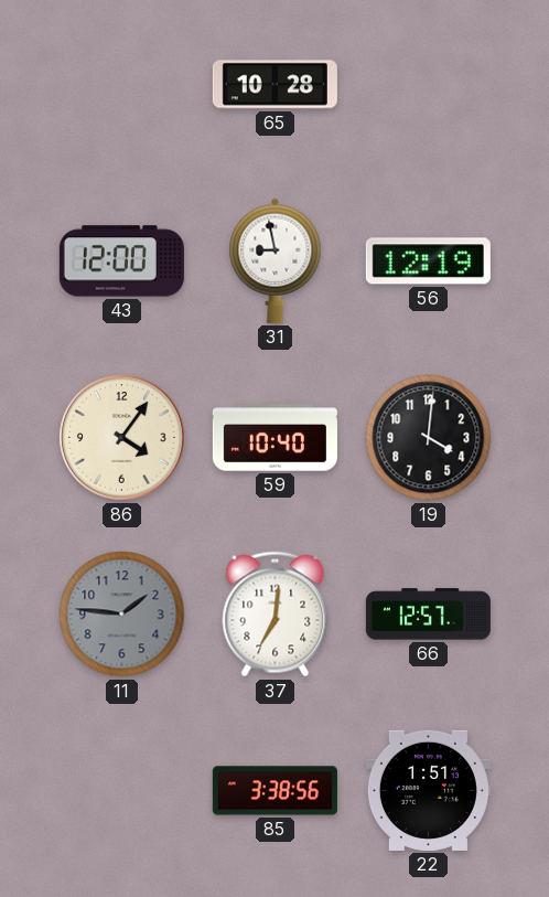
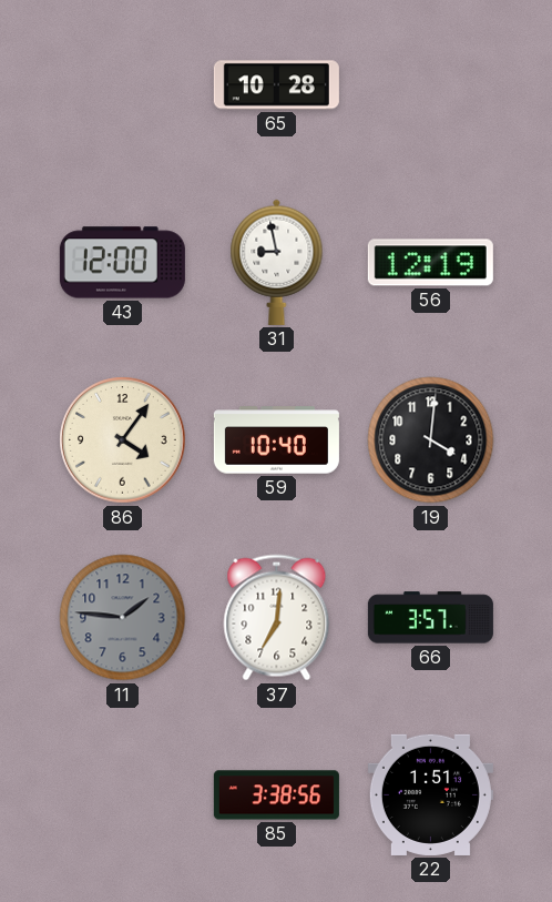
66: 12:57 -> 3:57 (430, 618)
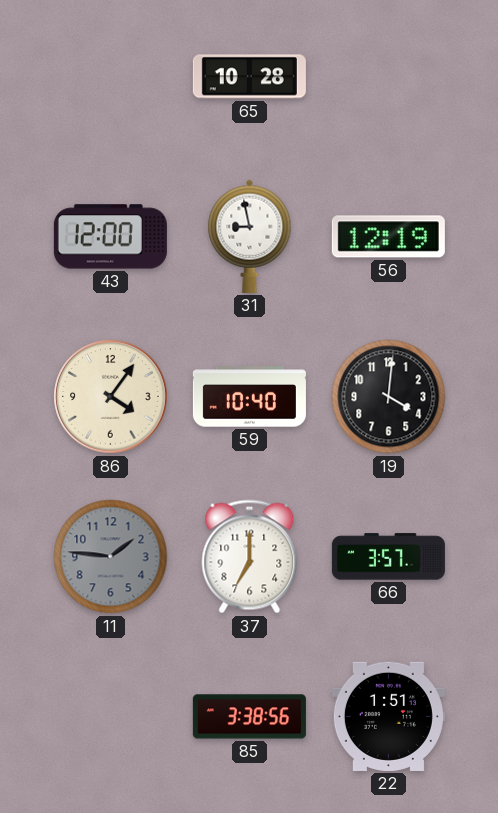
37: 7:01 -> 7:00 (250, 557)
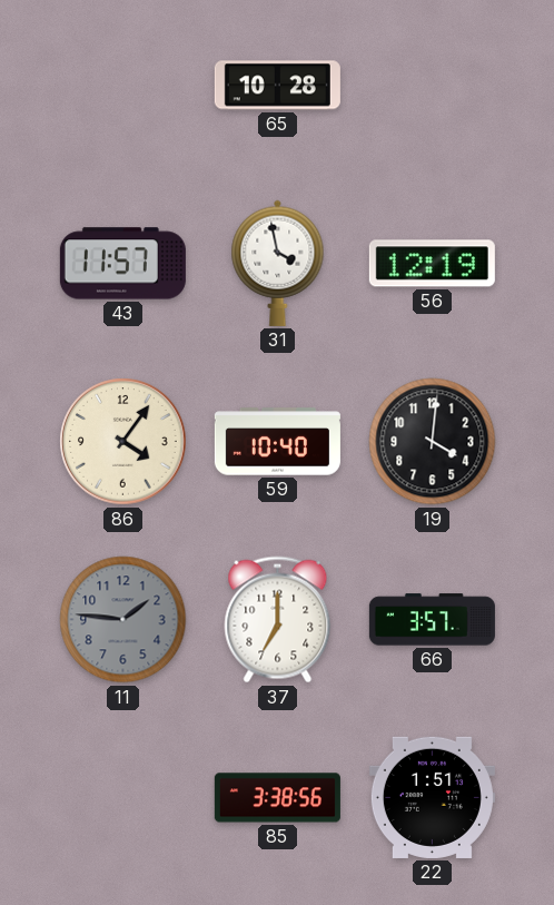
43: 12:00 -> 11:57 (122, 264)
31: 8:58 -> 3:58 (278, 263)
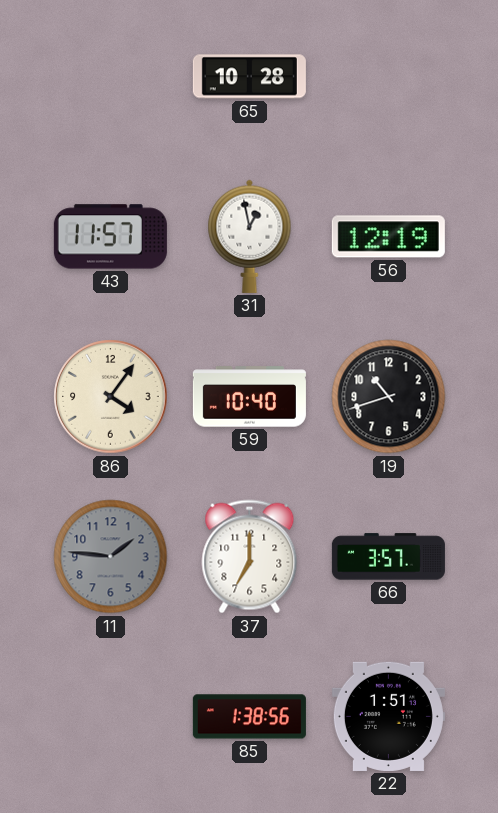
31: 3:58 -> 12:58 (250, 236)
19: 4:01 -> 10:42 (389, 397)
85: 3:38 -> 1:38 (249, 717)
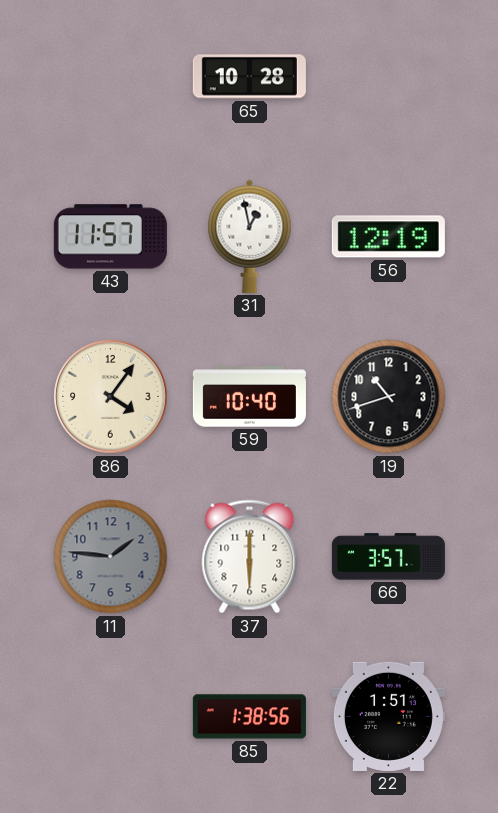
37: 7:00 -> 6:00 (250, 557)
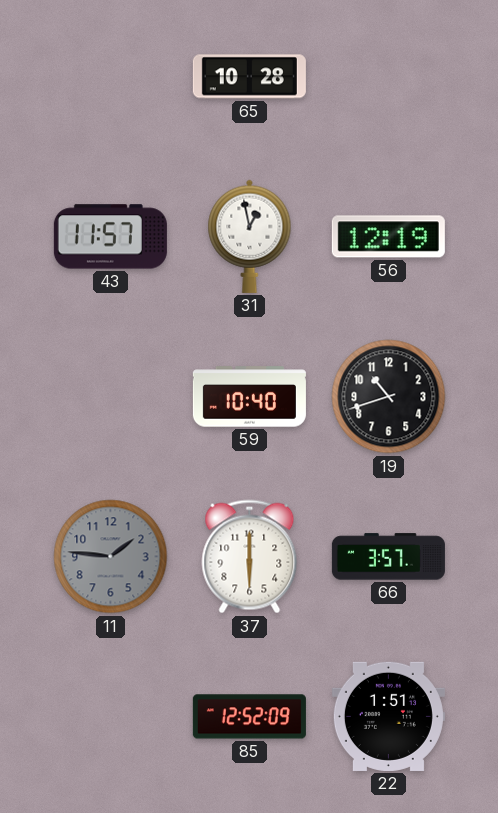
86: 4:06 -> none (111, 397)
85: 1:38 -> 12:52 (249, 717)
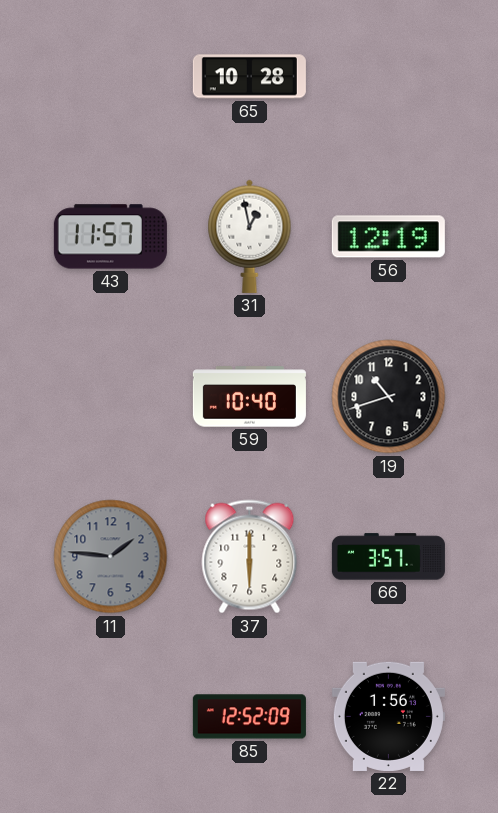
22: 1:51 -> 1:56 (388, 716)
